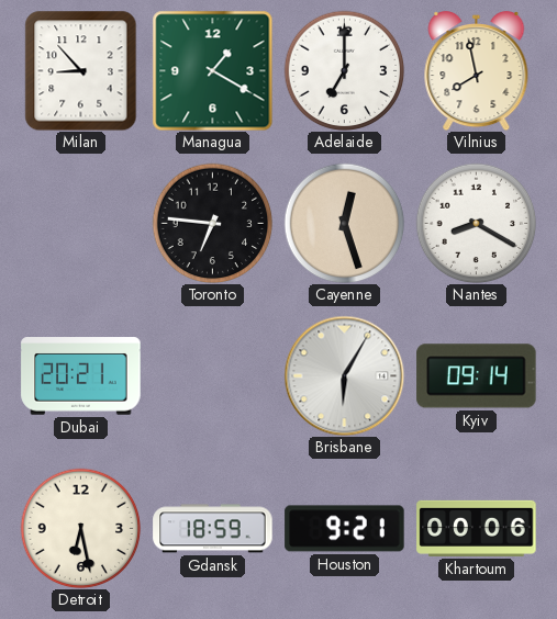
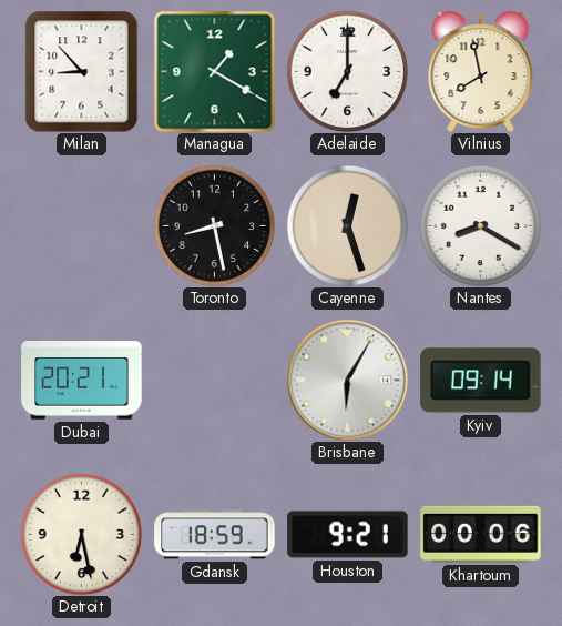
Toronto: 6:46 -> 8:28 (214, 225)
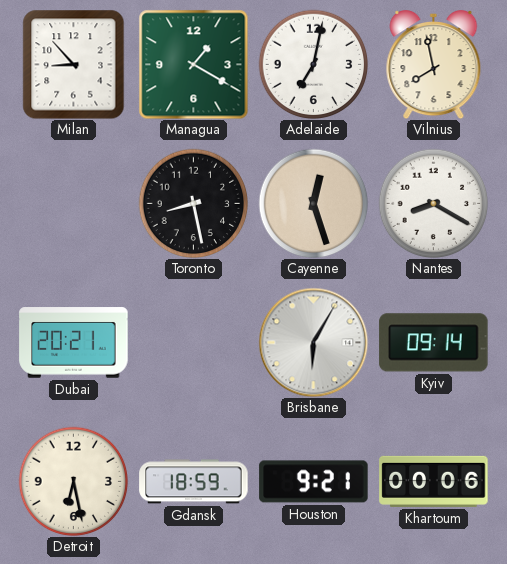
Adelaide: 7:00 -> 7:02 (313, 64)
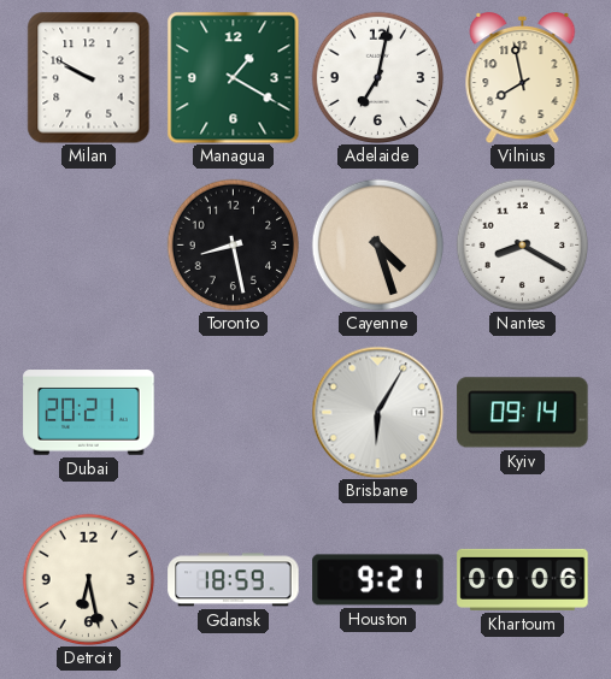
Milan: 8:53 -> 9:50 (89, 77)
Cayenne: 12:27 -> 4:27 (377, 244)
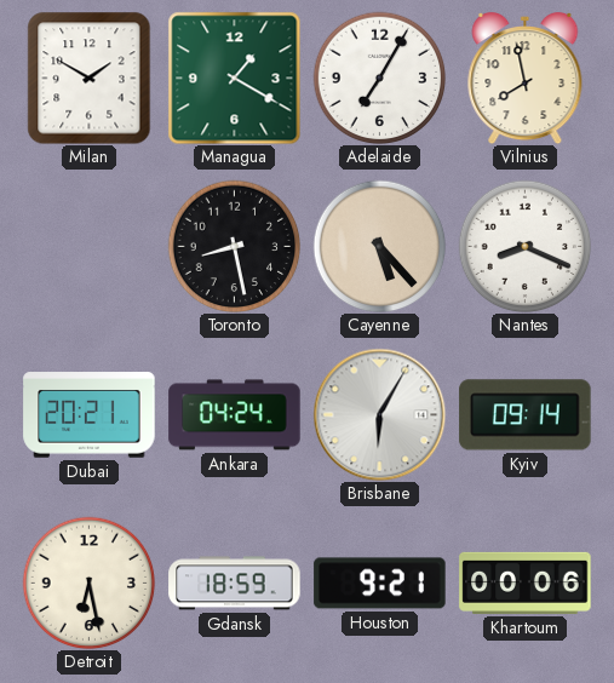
Milan: 9:50 -> 1:50 (90, 78)
Adelaide: 7:02 -> 7:05 (379, 78)
Cayenne: 4:27 -> 5:23 (379, 246)
Nantes: 8:20 -> 8:19 (524, 246)
Ankara: none -> 04:24 (235, 415)
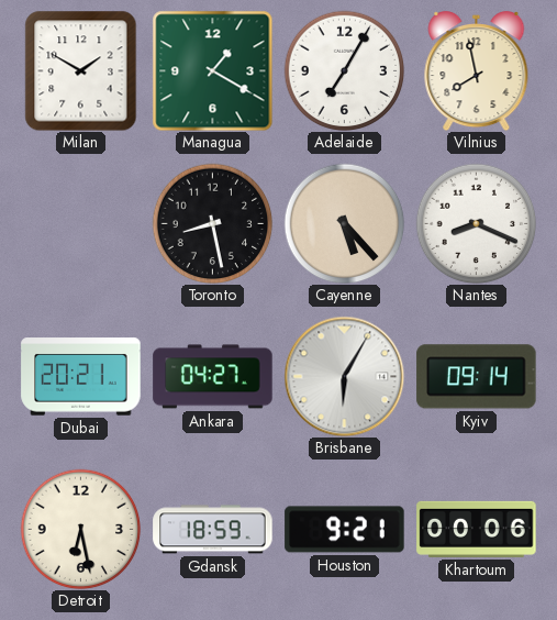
Ankara: 04:24 -> 04:27 (213, 377)
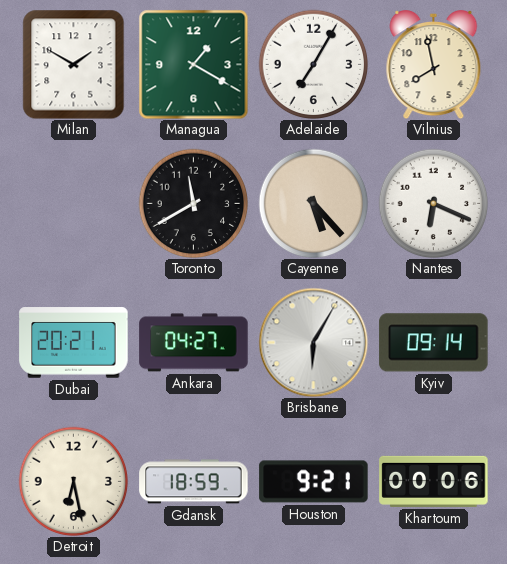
Toronto: 8:28 -> 11:40 (193, 203)
Nantes: 8:19 -> 6:19 (433, 203)
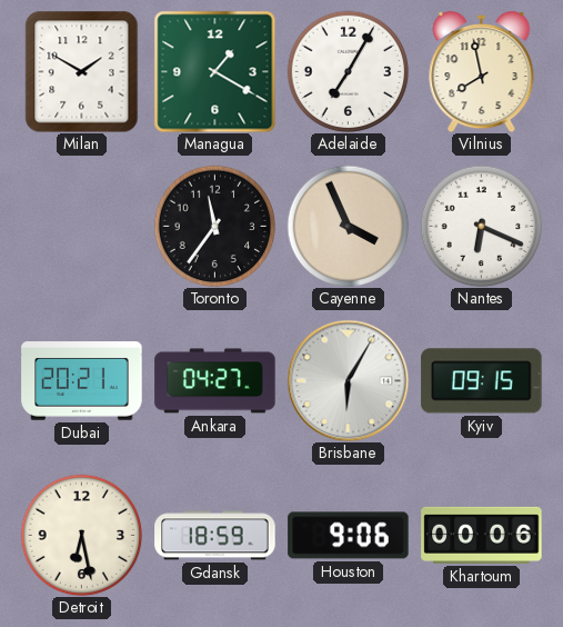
Toronto: 11:40 -> 11:36 (214, 226)
Cayenne: 5:23 -> 3:56 (348, 226)
Kyiv: 09:14 -> 09:15 (482, 381)
Houston: 9:21 -> 9:06 (349, 536)
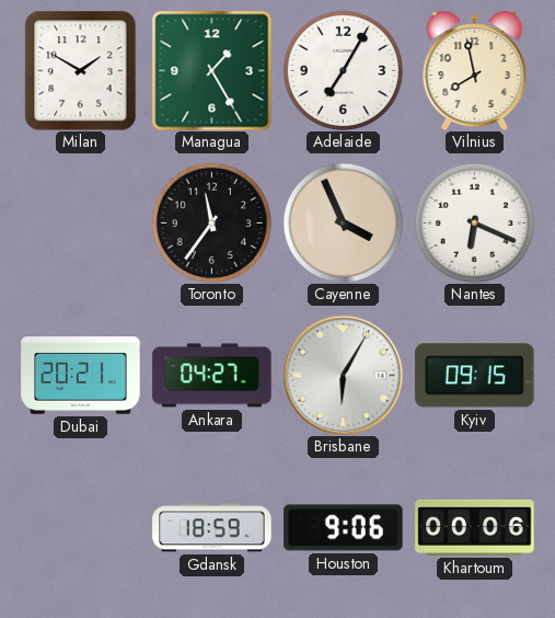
Managua: 1:20 -> 1:25 (211, 70)
Detroit: 6:28 -> none (81, 535)
